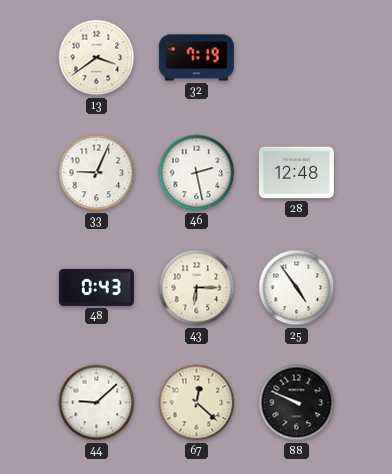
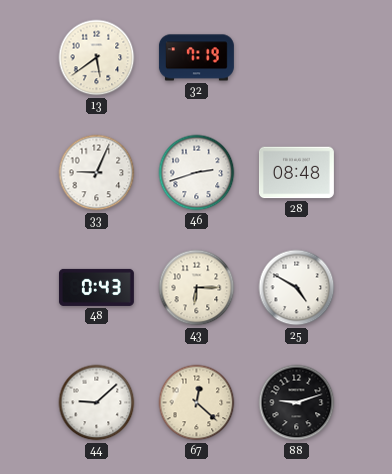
13: 3:39 -> 5:39 (97, 58)
46: 2:28 -> 2:42 (197, 173)
28: 12:48 -> 08:48 (296, 173)
25: 4:54 -> 4:50 (297, 288)
88: 9:49 -> 9:12 (297, 403)
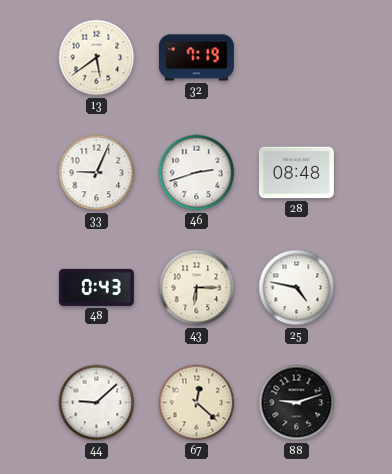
25: 4:50 -> 4:47 (297, 288)
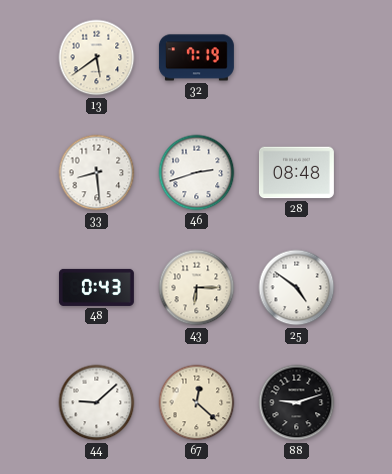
33: 9:04 -> 8:29 (97, 173)
25: 4:47 -> 4:51 (297, 288)
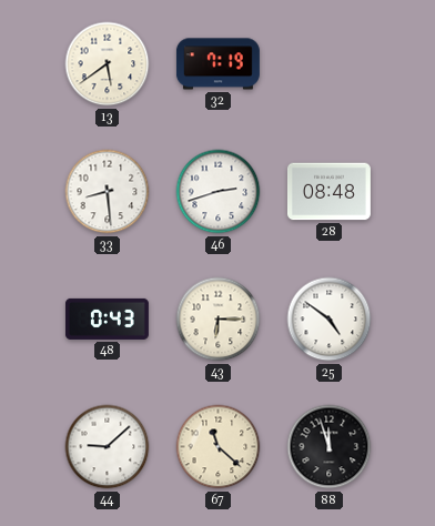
67: 12:22 -> 11:22 (219, 447)
88: 9:12 -> 11:57 (330, 447)
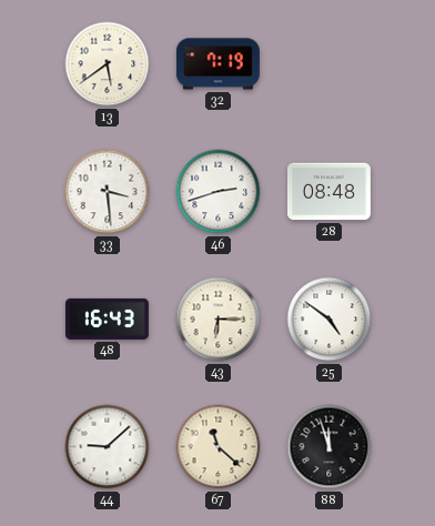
33: 8:29 -> 3:29 (108, 192)
48: 0:43 -> 16:43 (107, 318)
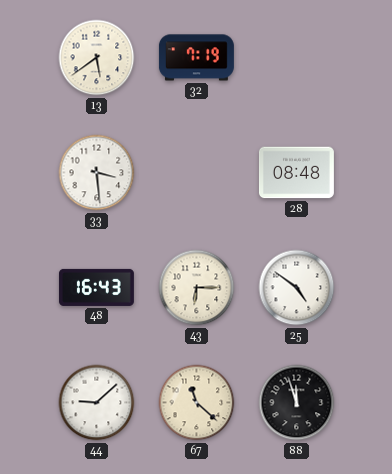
46: 2:42 -> none (219, 192)
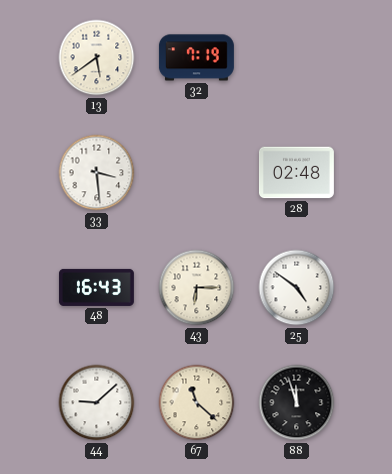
28: 08:48 -> 02:48 (296, 173)
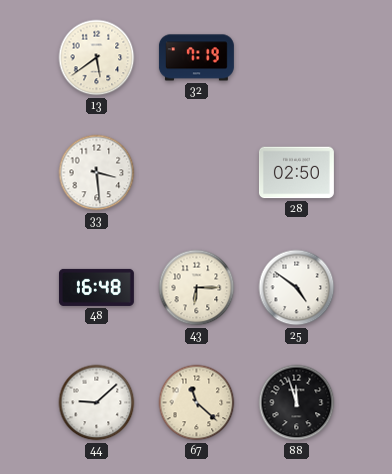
28: 02:48 -> 02:50 (296, 173)
48: 16:43 -> 16:48 (96, 287)
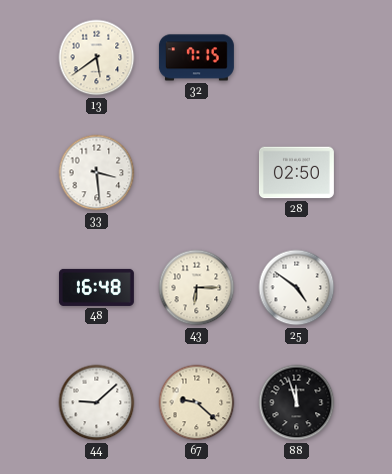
32: 7:19 -> 7:15 (196, 58)
67: 11:22 -> 9:22 (197, 403)
